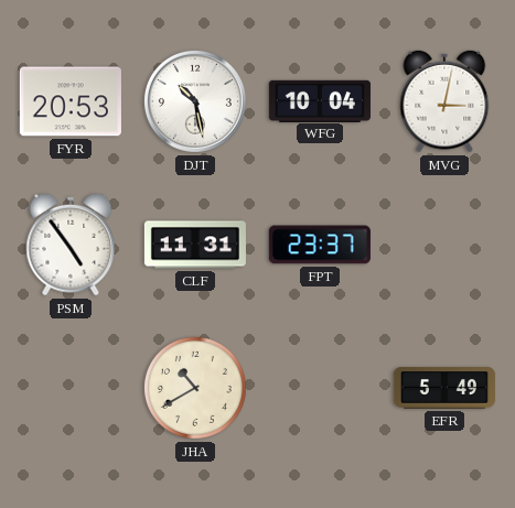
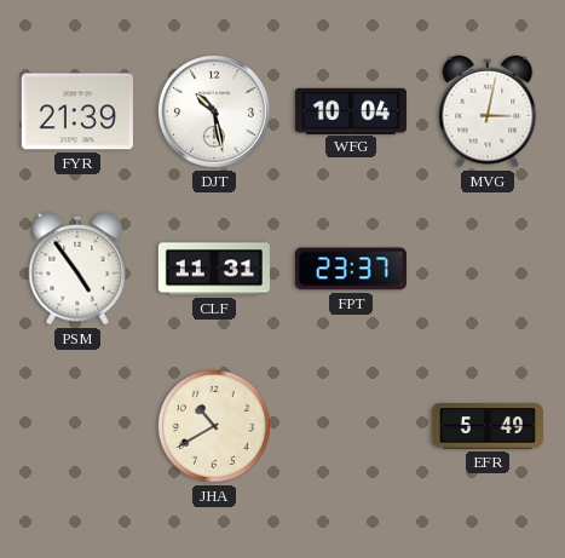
FYR: 20:53 -> 21:39 (77, 111)
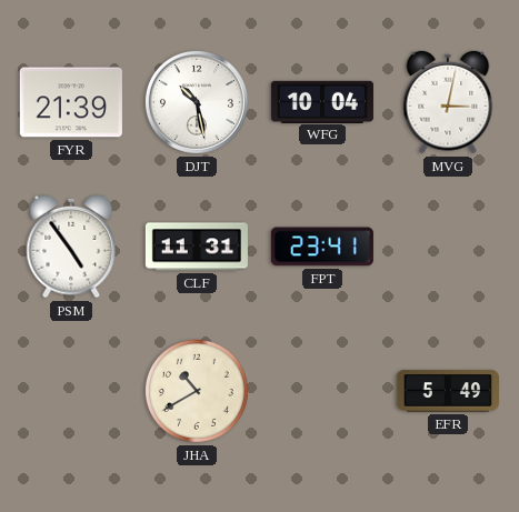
FPT: 23:37 -> 23:41 (322, 247)
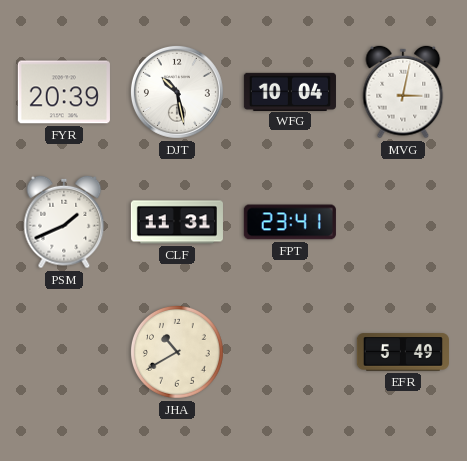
FYR: 21:39 -> 20:39 (64, 92)
PSM: 4:54 -> 1:41 (64, 222)
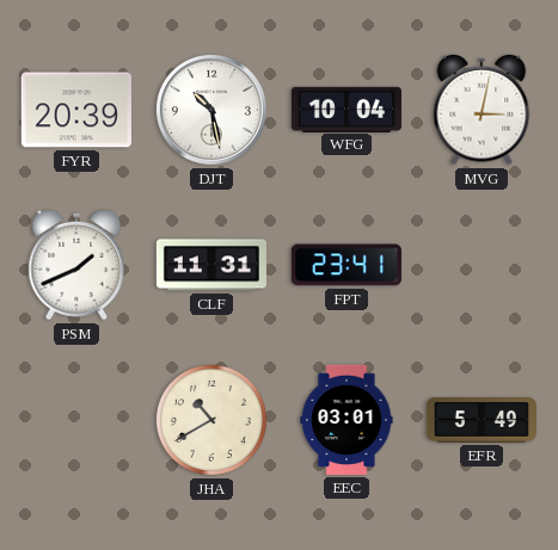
EEC: none -> 03:01 (347, 420)
